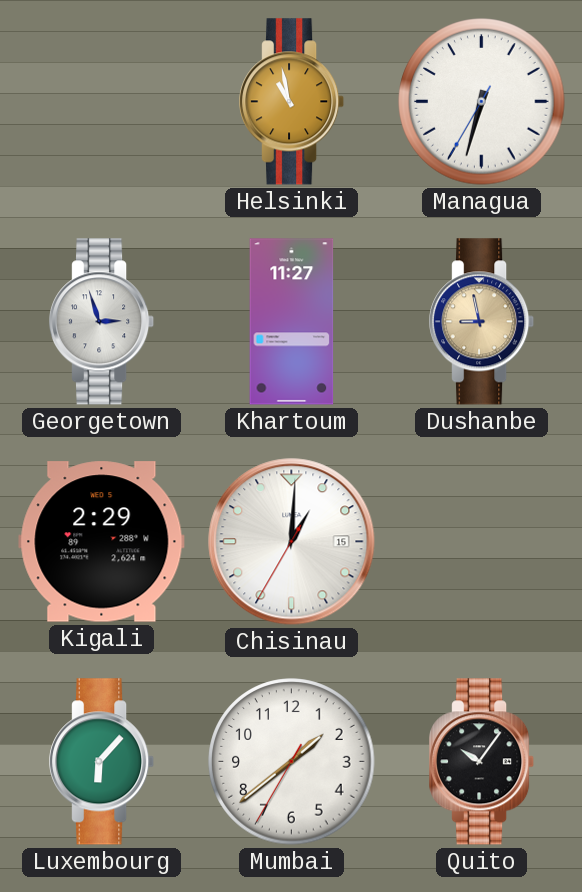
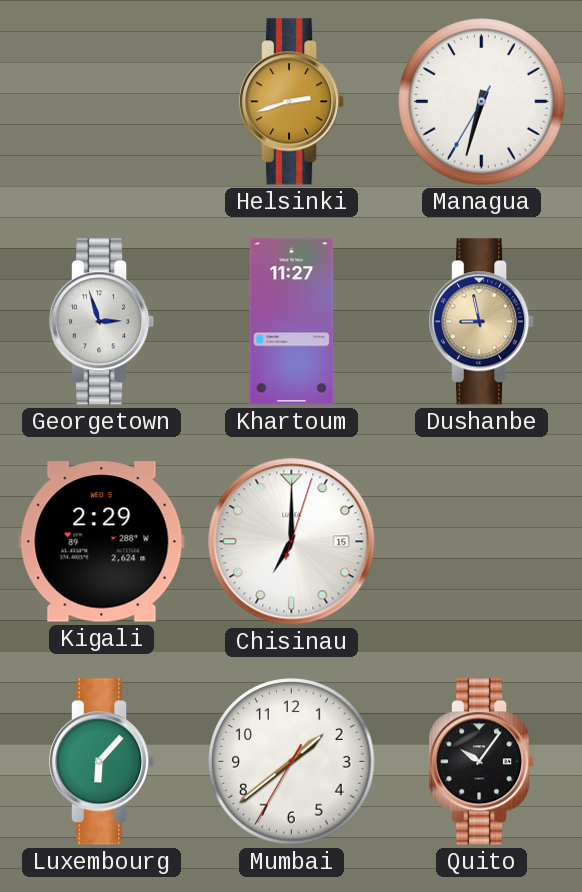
Helsinki: 10:58 -> 2:42 (293, 102)
Chisinau: 1:00 -> 7:00 (292, 542)
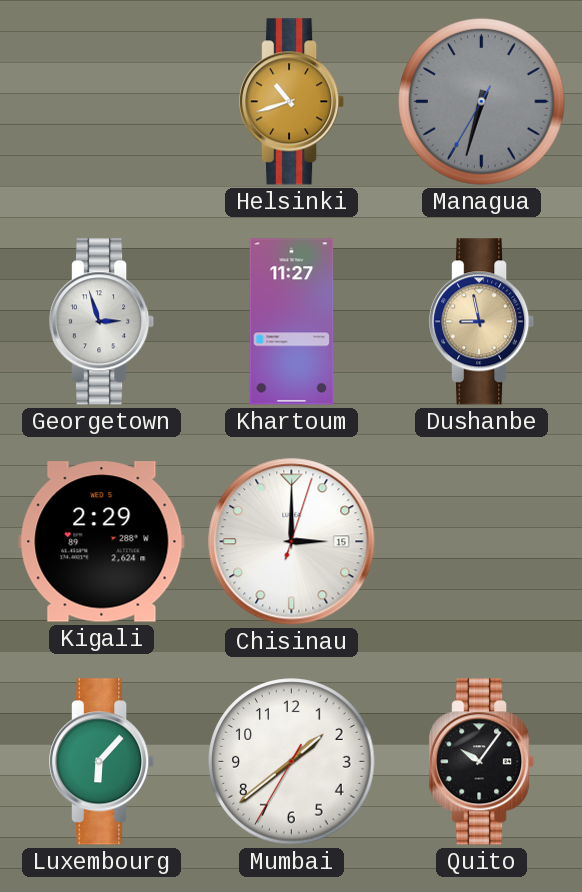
Helsinki: 2:42 -> 10:42 (293, 102)
Managua dial: white -> grey (482, 102)
Chisinau: 7:00 -> 3:00 (292, 542)
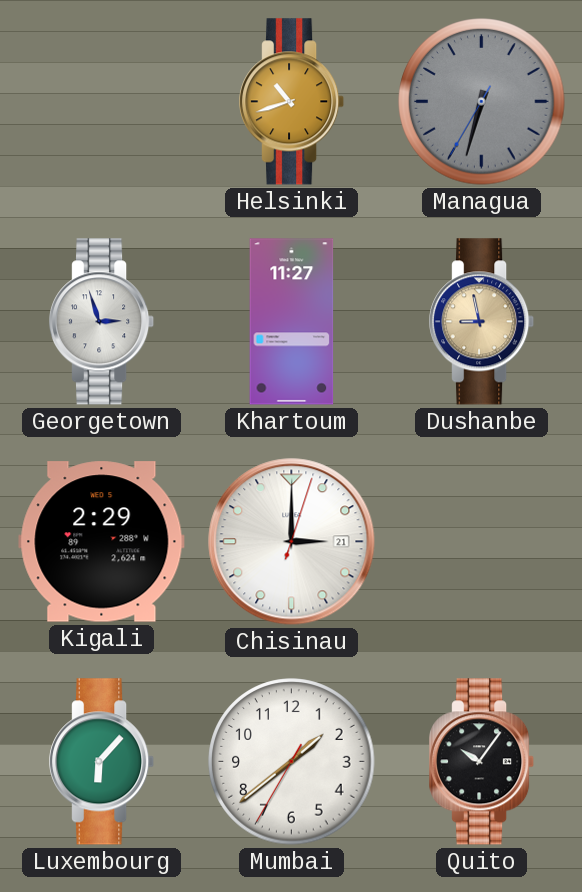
Chisinau date: 15 -> 21 (292, 542)
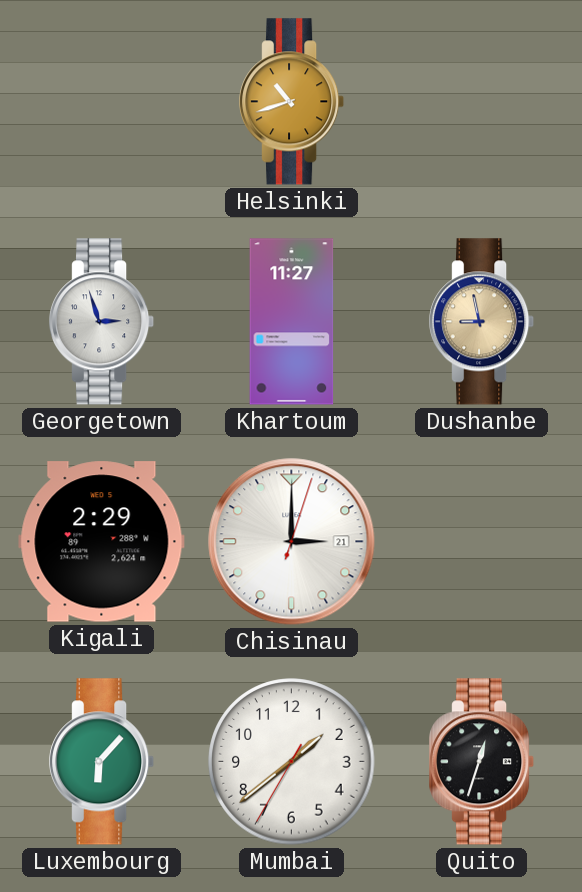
Managua: 6:32 -> none (482, 102)
Quito: 10:06 -> 12:33 (483, 762)
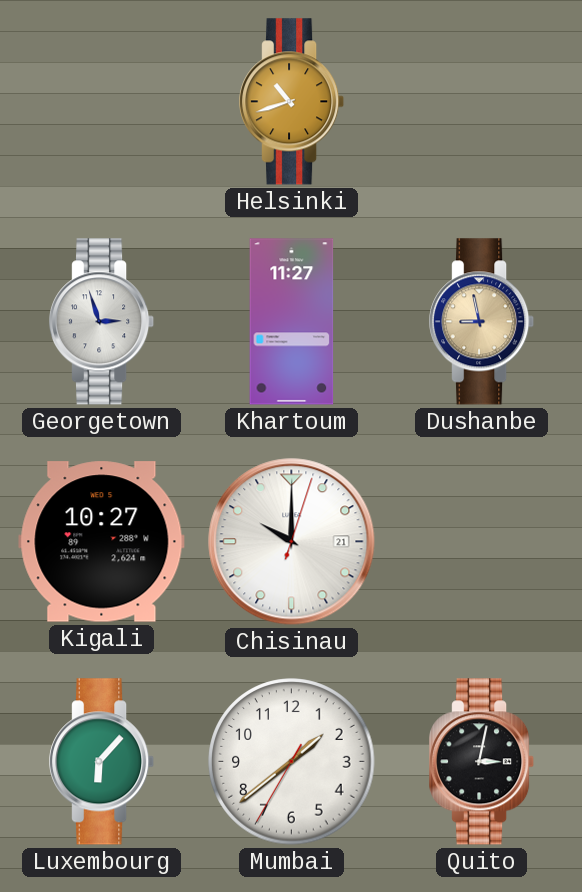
Kigali: 2:29 -> 10:27 (102, 542)
Chisinau: 3:00 -> 10:00 (292, 542)
Quito: 12:33 -> 3:02 (483, 762)
